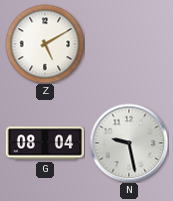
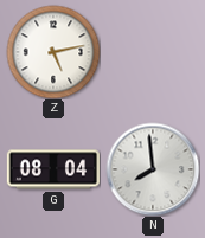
Z: 5:10 -> 5:13 (53, 52)
N: 9:28 -> 7:59 (153, 169)
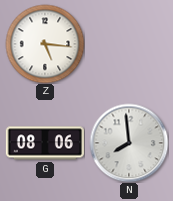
Z: 5:13 -> 5:16 (45, 44)
G: 08:04 -> 08:06 (45, 143)
